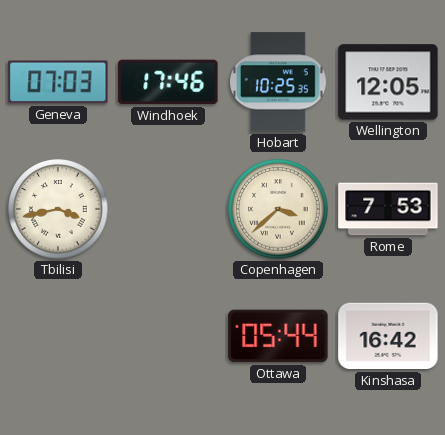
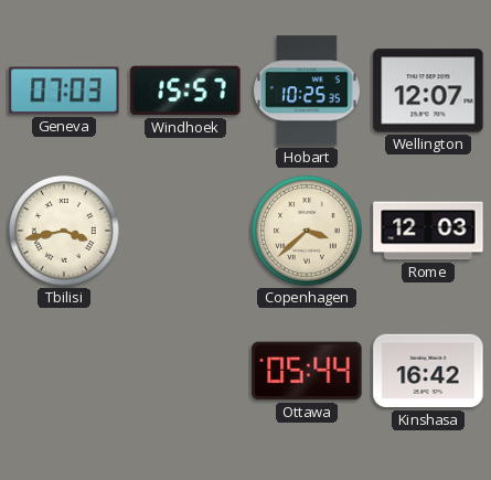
Windhoek: 17:46 -> 15:57 (185, 90)
Wellington: 12:05 -> 12:07 (428, 90)
Rome: 7:53 -> 12:03 (428, 231)
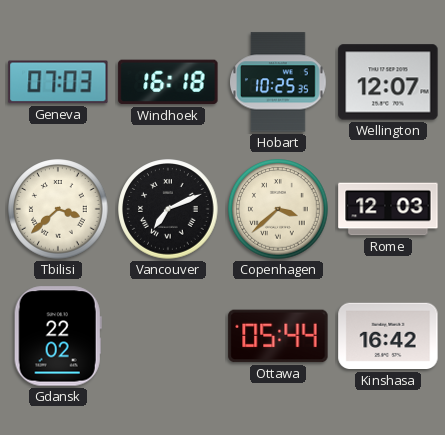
Windhoek: 15:57 -> 16:18 (168, 82)
Tbilisi: 3:43 -> 3:38 (58, 209)
Vancouver: none -> 7:11 (168, 209)
Gdansk: none -> 22:02 (58, 336)
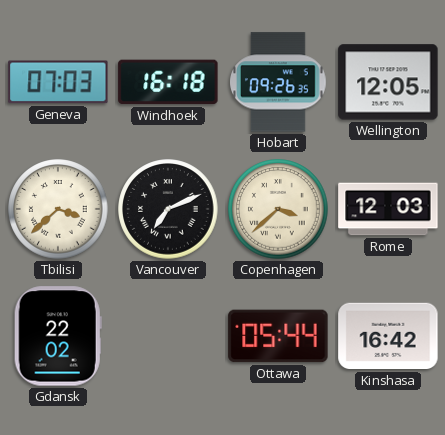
Hobart: 10:25 -> 09:26 (279, 82)
Wellington: 12:07 -> 12:05 (388, 82)
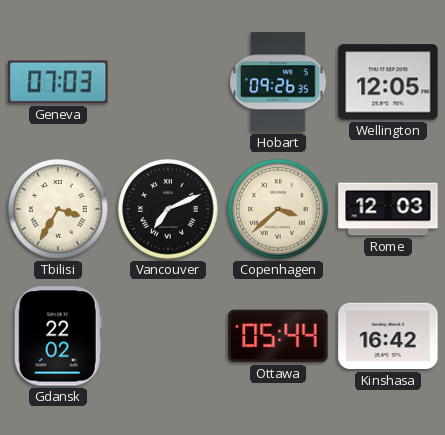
Windhoek: 16:18 -> none (168, 82)
Tbilisi: 3:38 -> 3:35 (58, 209)
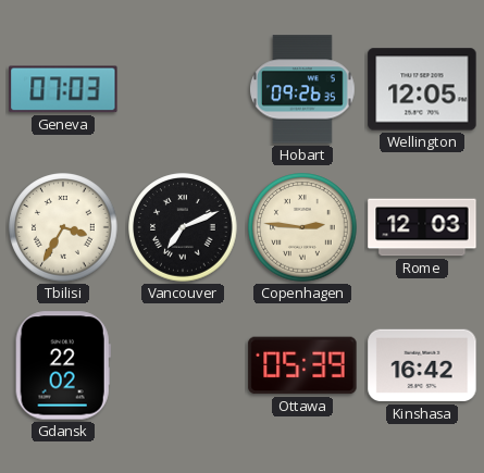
Copenhagen: 3:38 -> 2:46 (302, 227)
Ottawa: 05:44 -> 05:39 (302, 365)
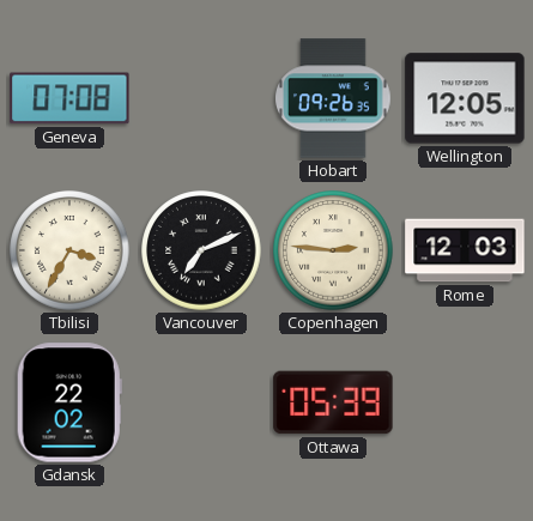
Geneva: 07:03 -> 07:08 (69, 98)
Kinshasa: 16:42 -> none (422, 365)
